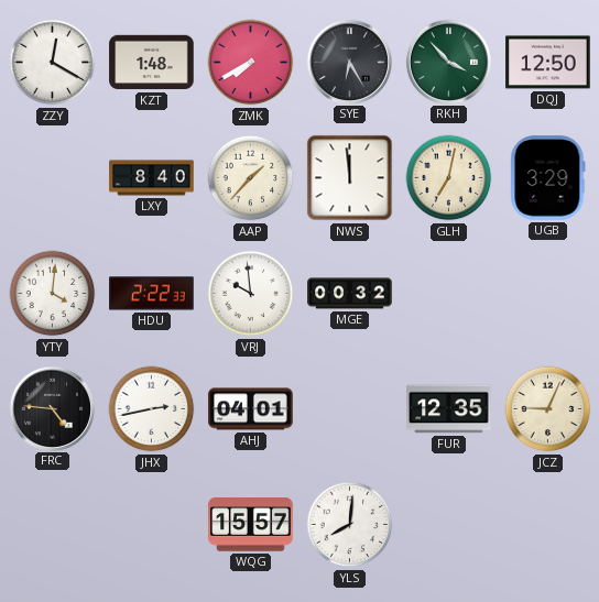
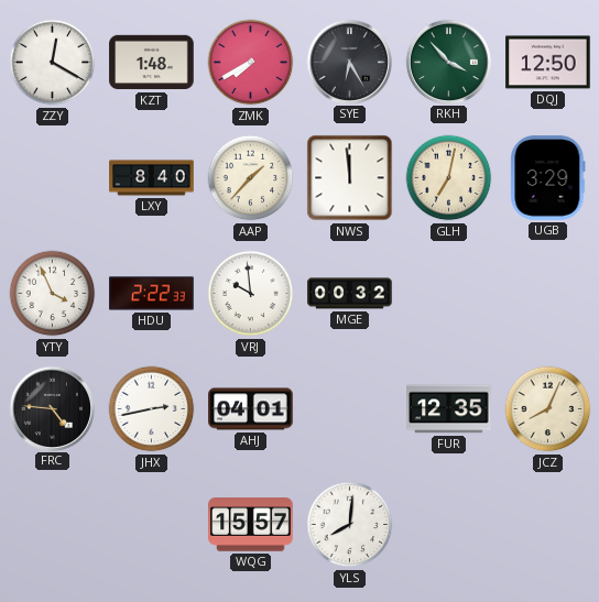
YTY: 4:01 -> 3:56 (53, 294)
JCZ: 9:04 -> 8:04 (548, 409)
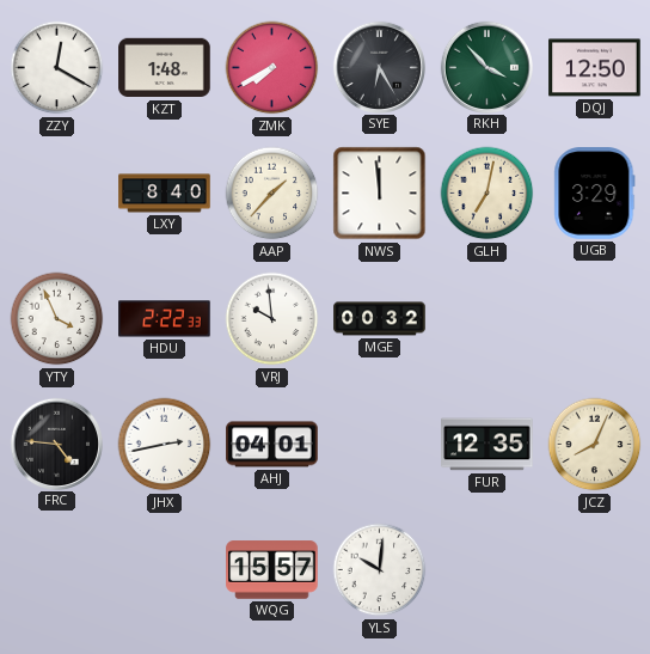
YLS: 8:01 -> 10:01 (380, 570)
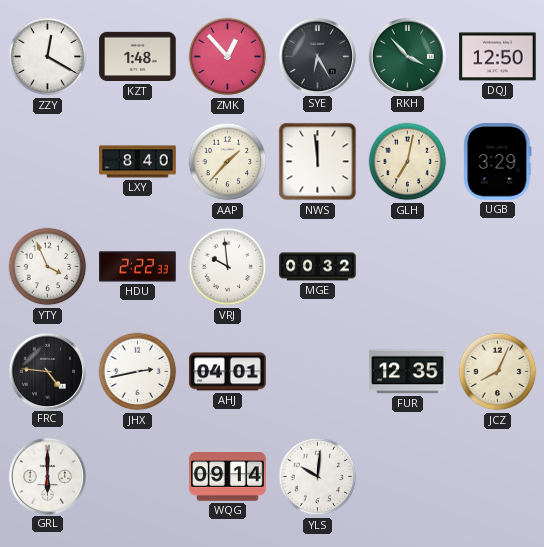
ZMK: 7:40 -> 12:53 (228, 57)
GRL: none -> 6:00 (47, 476)
WQG: 15:57 -> 09:14 (228, 477)
